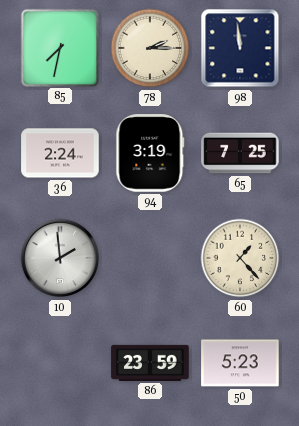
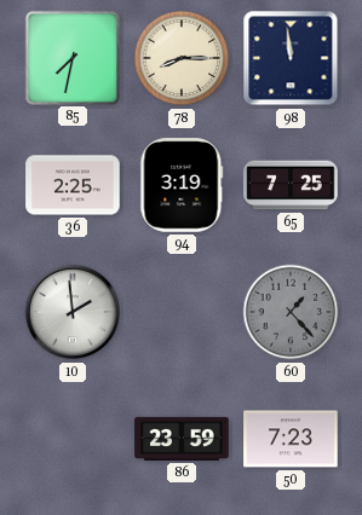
78: 2:15 -> 8:15 (182, 58)
36: 2:24 -> 2:25 (73, 185)
60 dial: cream -> grey (291, 312)
50: 5:23 -> 7:23 (291, 439)
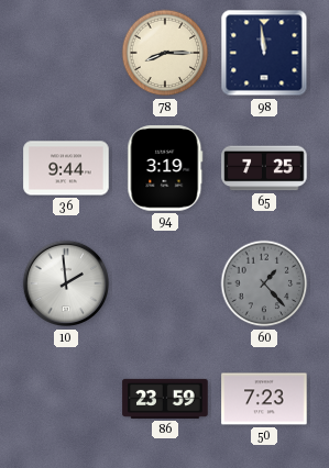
85: 7:32 -> none (71, 57)
36: 2:25 -> 9:44 (66, 168)
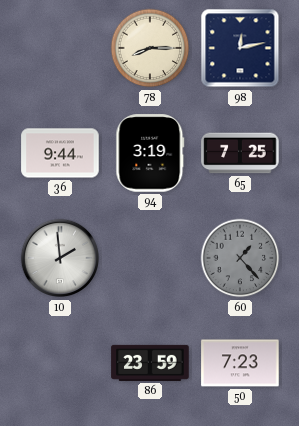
98: 11:59 -> 12:13 (240, 48)
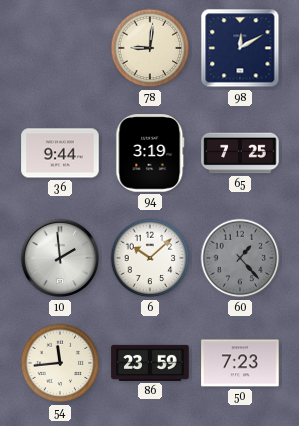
78: 8:15 -> 9:01 (150, 48)
98: 12:13 -> 12:10 (240, 48)
6: none -> 10:08 (150, 258)
54: none -> 11:44 (60, 363)
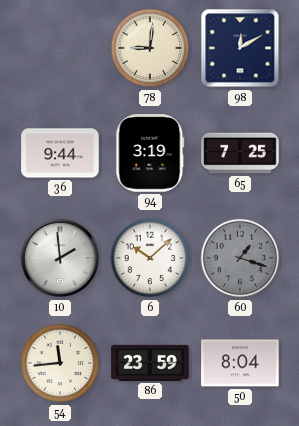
60: 1:23 -> 1:18 (240, 258)
50: 7:23 -> 8:04 (240, 363)
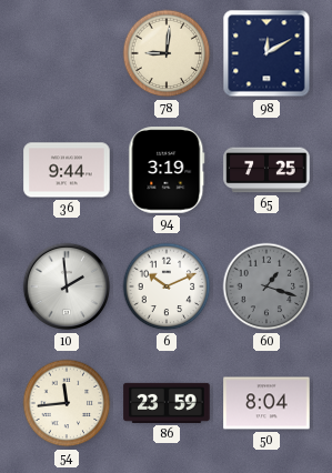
6: 10:08 -> 10:11 (167, 286)
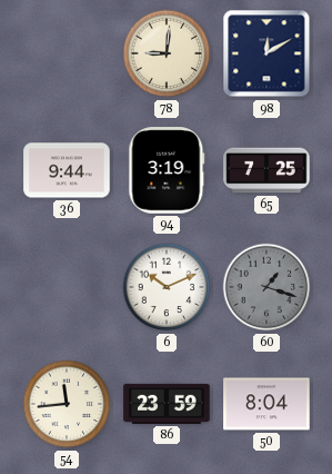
10: 1:59 -> none (67, 286)
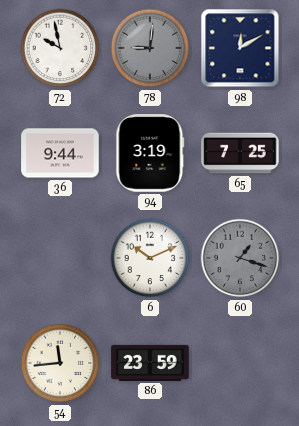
72: none -> 9:58 (60, 48)
78 dial: cream -> grey (150, 48)
50: 8:04 -> none (266, 404)
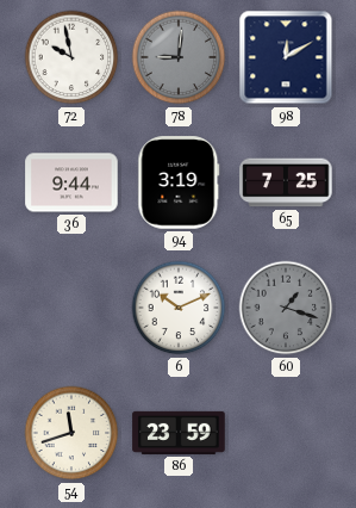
54: 11:44 -> 11:42 (71, 433)
